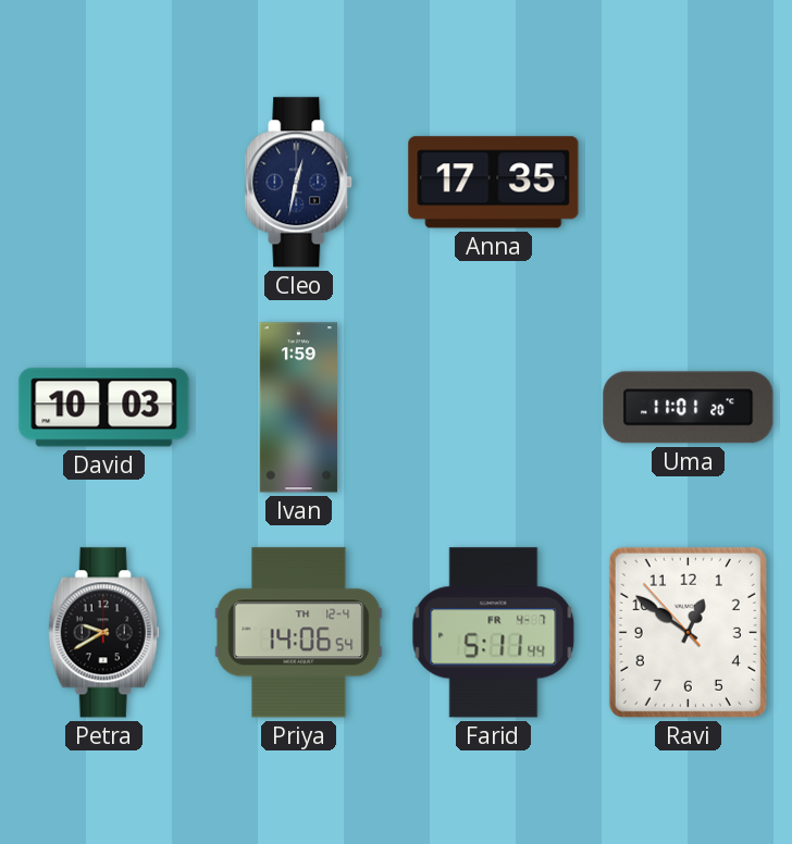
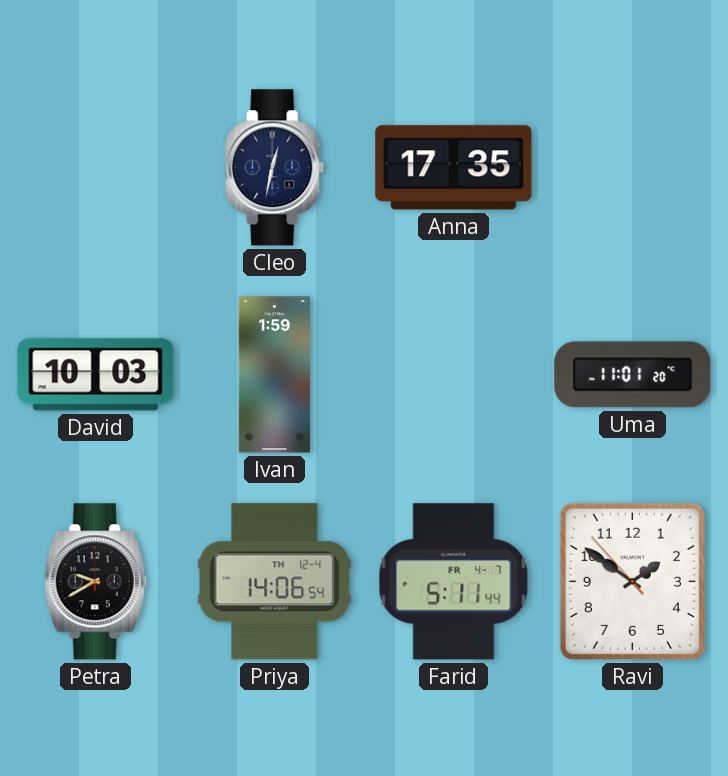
Ravi: 12:50 -> 1:50 (632, 581)
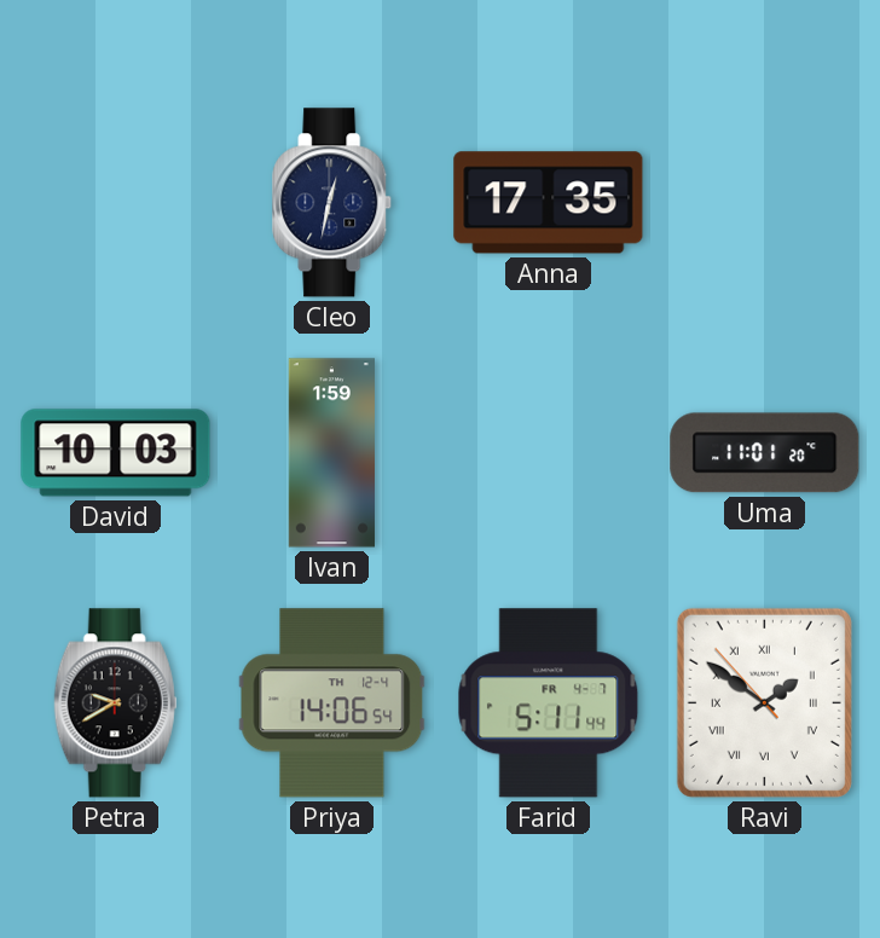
Ravi numerals: Arabic -> Roman (764, 702)
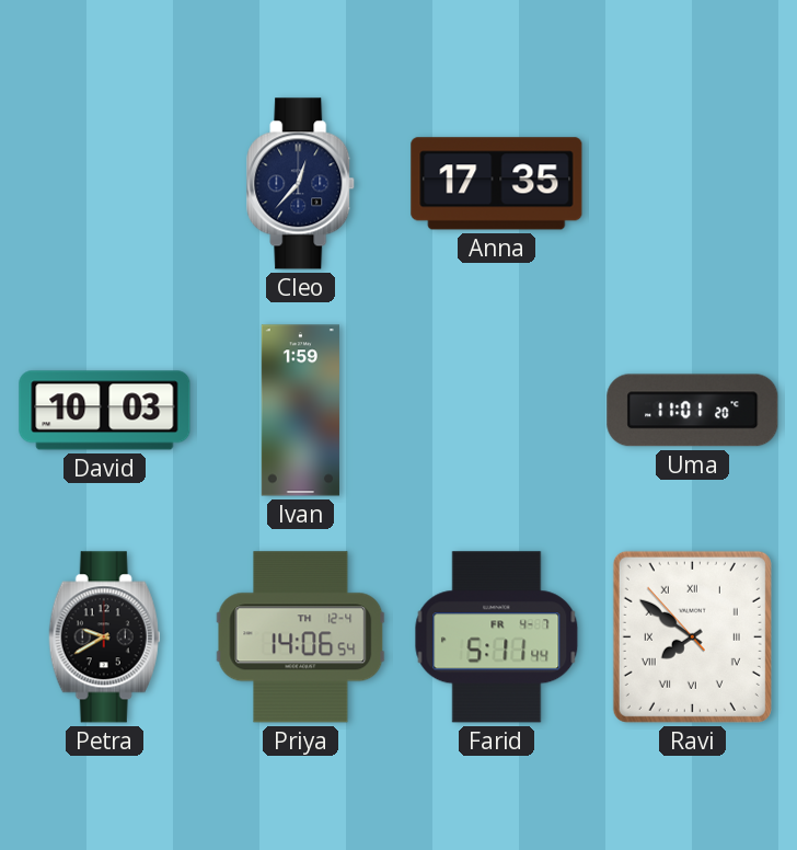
Cleo: 12:32 -> 12:37 (301, 184)
Ravi: 1:50 -> 7:50 (692, 636)
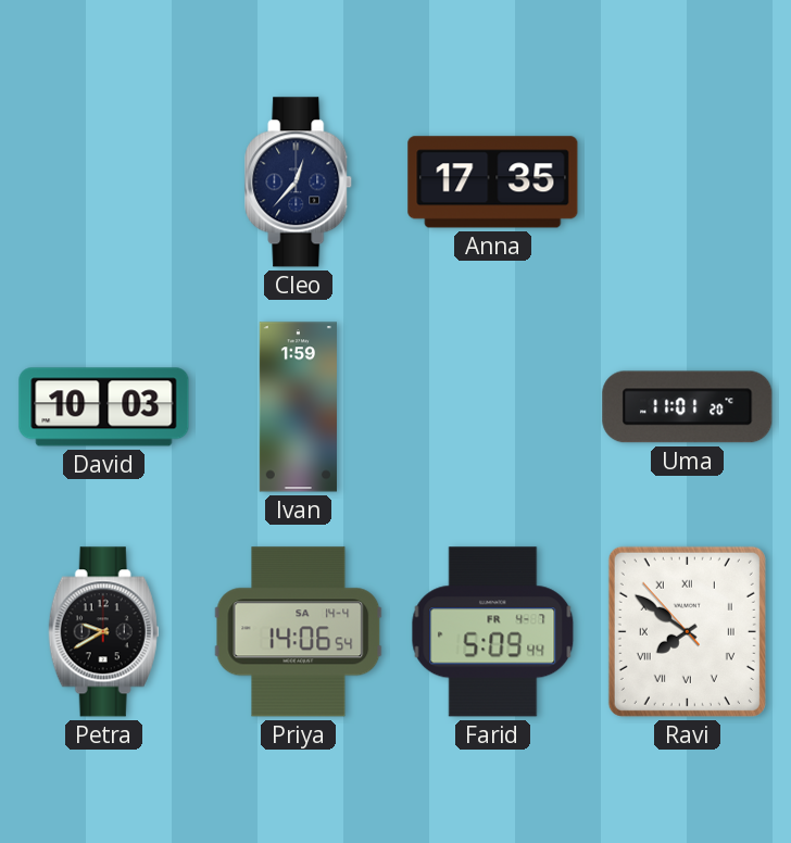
Priya date: TH 12-4 -> SA 14-4 (299, 632)
Farid: 5:11 -> 5:09 (493, 632)
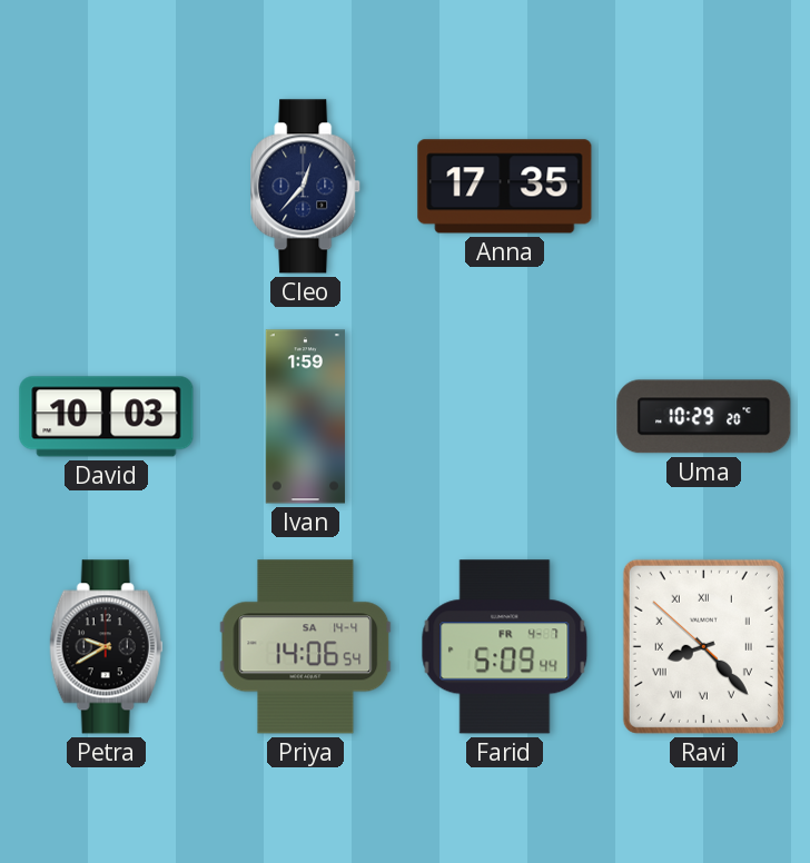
Uma: 11:01 -> 10:29 (704, 417)
Ravi: 7:50 -> 8:22 (703, 646)
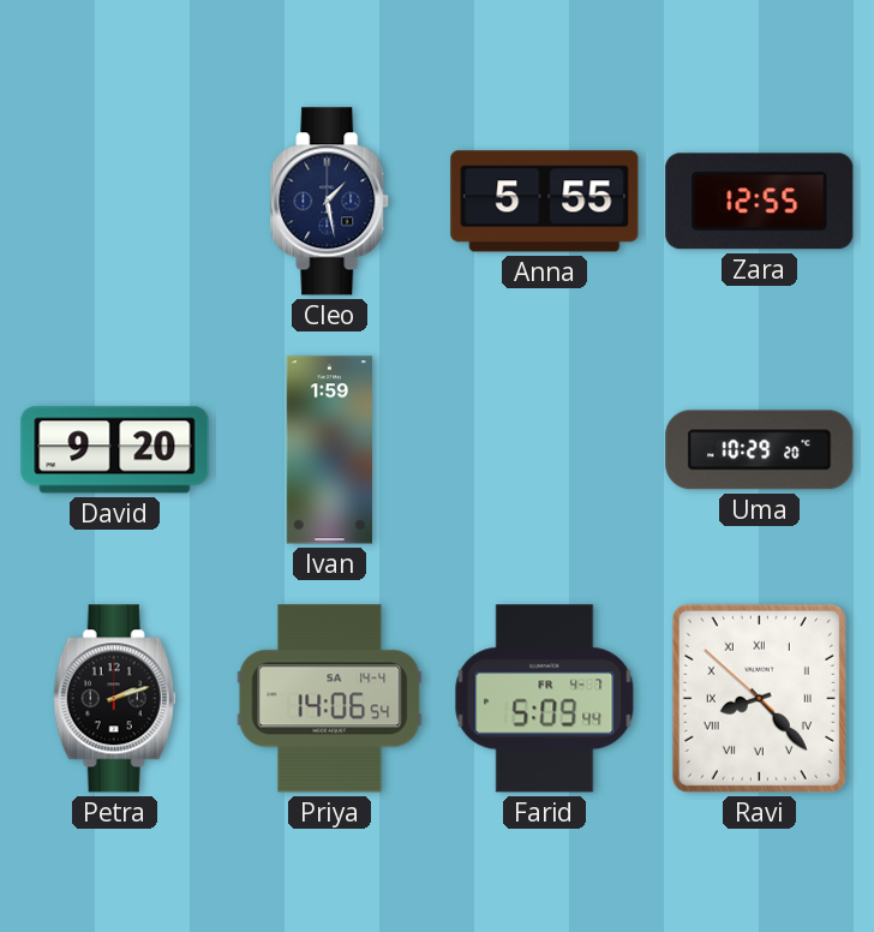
Cleo: 12:37 -> 1:28 (330, 202)
Anna: 17:35 -> 5:55 (545, 202)
Zara: none -> 12:55 (760, 202)
David: 10:03 -> 9:20 (115, 450)
Petra: 9:40 -> 2:12 (115, 699)
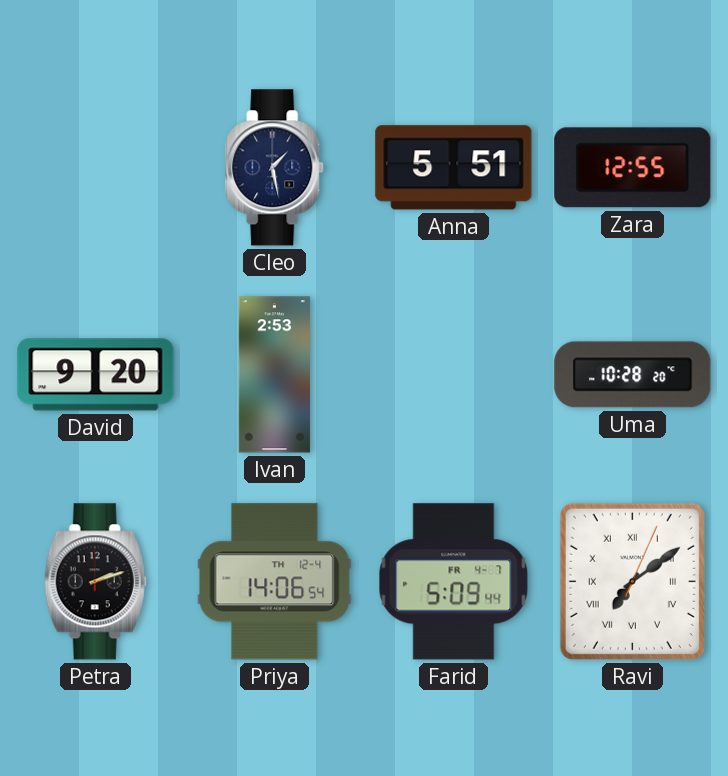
Anna: 5:55 -> 5:51 (454, 168)
Ivan: 1:59 -> 2:53 (274, 375)
Uma: 10:29 -> 10:28 (633, 375)
Priya date: SA 14-4 -> TH 12-4 (275, 582)
Ravi: 8:22 -> 7:09 (632, 581)
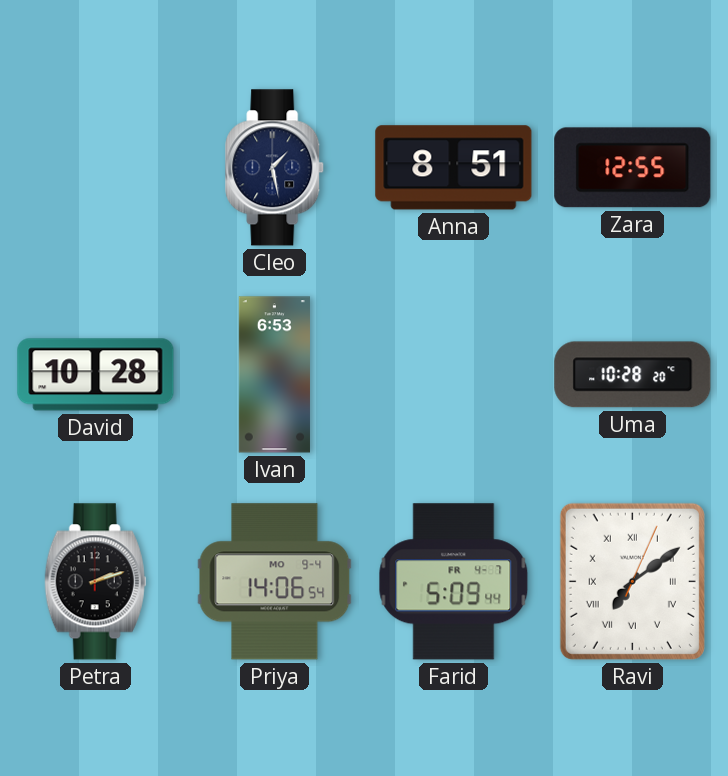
Anna: 5:51 -> 8:51 (454, 168)
David: 9:20 -> 10:28 (96, 375)
Ivan: 2:53 -> 6:53 (274, 375)
Priya date: TH 12-4 -> MO 9-4 (275, 582)
